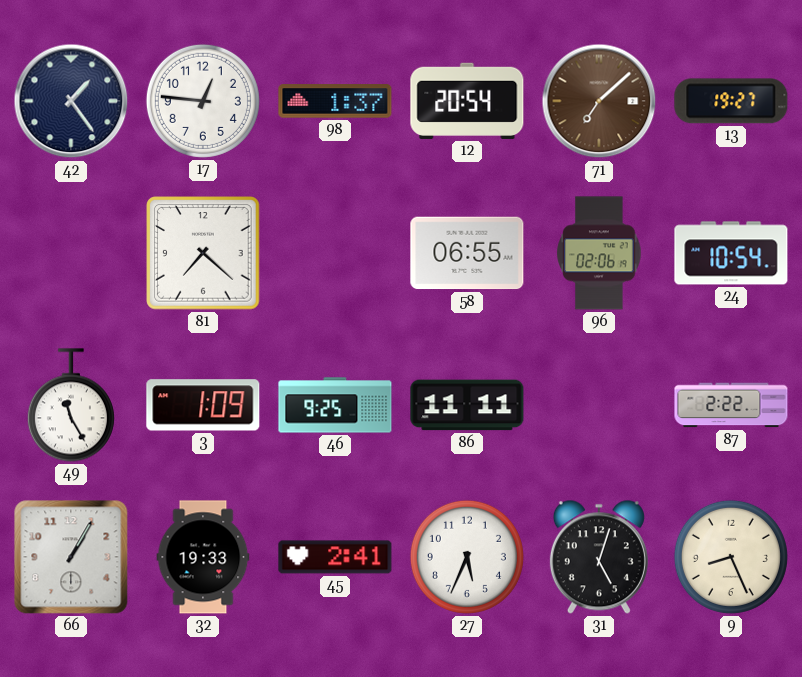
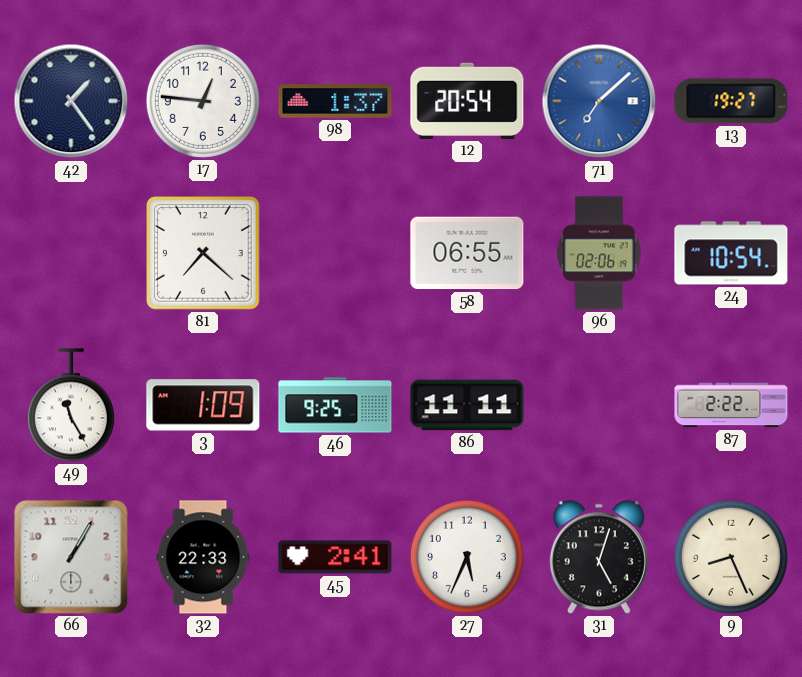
71 dial: brown -> blue (599, 101)
32: 19:33 -> 22:33 (203, 557)
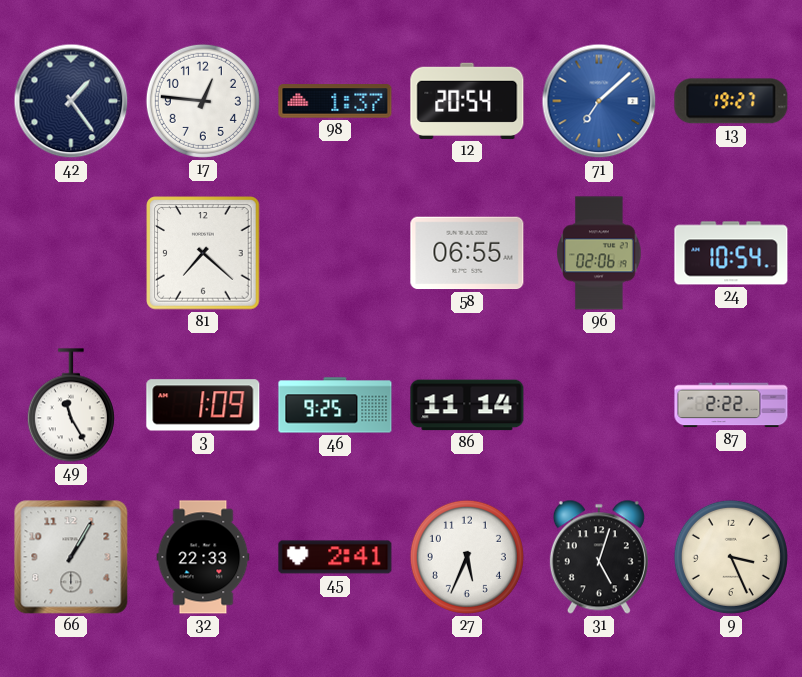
86: 11:11 -> 11:14 (467, 405)
9: 8:26 -> 3:26 (731, 557)
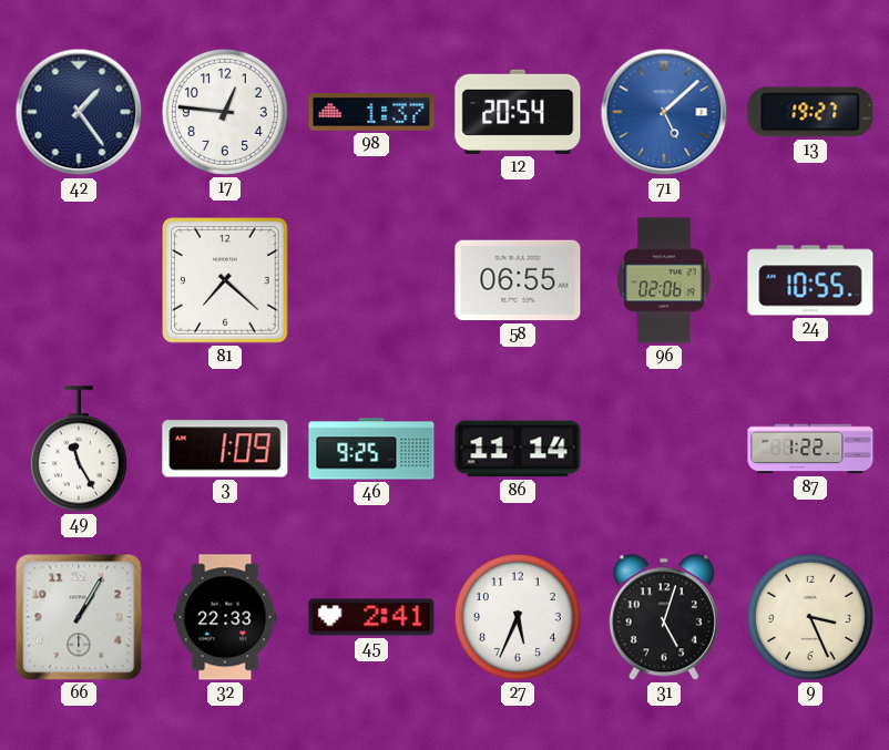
71: 7:08 -> 5:08 (664, 112)
24: 10:54 -> 10:55 (810, 280)
87: 2:22 -> 1:22 (810, 449)
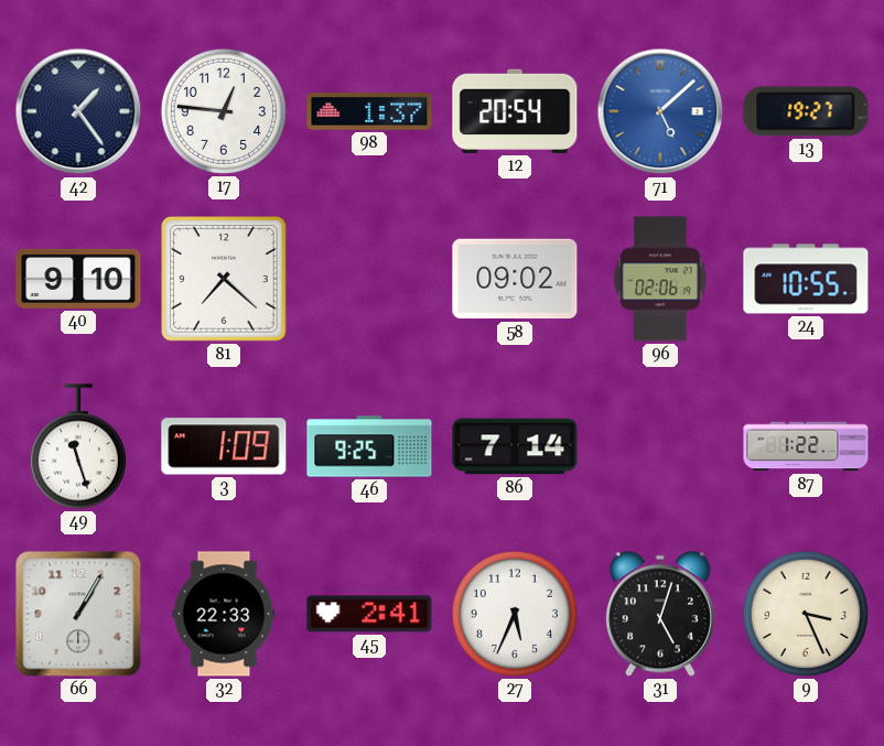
40: none -> 9:10 (78, 279)
58: 06:55 -> 09:02 (515, 279)
49: 11:25 -> 11:27 (78, 446)
86: 11:14 -> 7:14 (515, 446)
